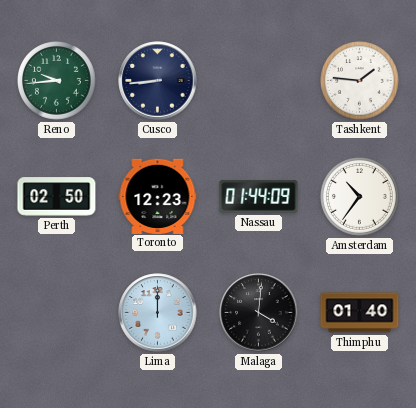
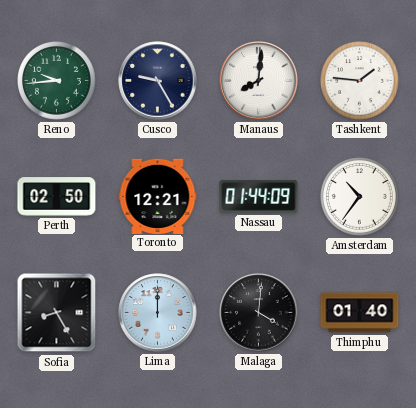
Cusco: 8:44 -> 9:25 (158, 81)
Manaus: none -> 8:01 (259, 81)
Toronto: 12:23 -> 12:21 (158, 196)
Sofia: none -> 8:25 (57, 313)
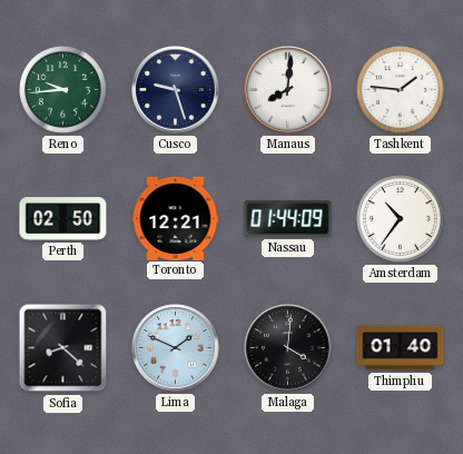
Cusco: 9:25 -> 9:27 (176, 90)
Sofia: 8:25 -> 8:22 (63, 348)
Lima: 12:00 -> 1:49 (176, 348)
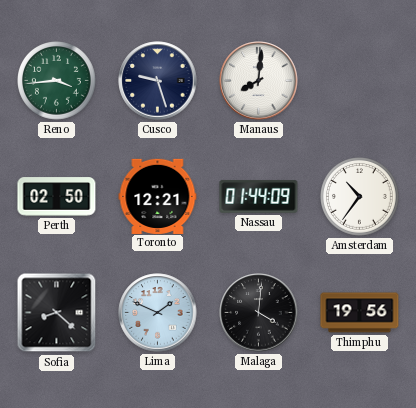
Reno: 9:44 -> 3:44 (57, 81)
Tashkent: 1:46 -> none (401, 90)
Thimphu: 01:40 -> 19:56 (360, 313)
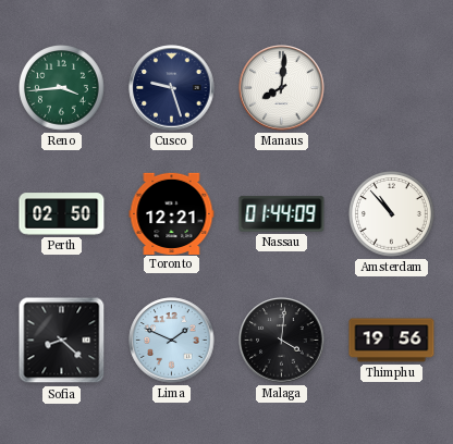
Amsterdam: 10:36 -> 10:53 (392, 214)
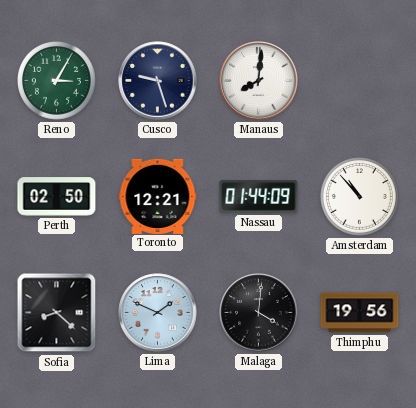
Reno: 3:44 -> 3:05 (57, 81)
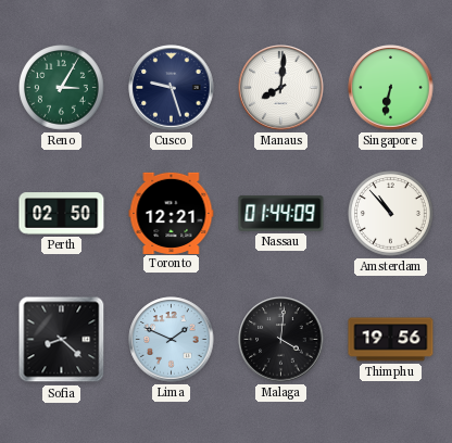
Singapore: none -> 6:32 (391, 88)
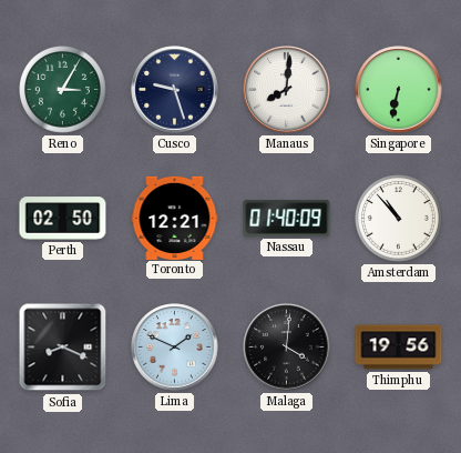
Nassau: 01:44 -> 01:40 (287, 219)
Sofia: 8:22 -> 8:19 (63, 348)
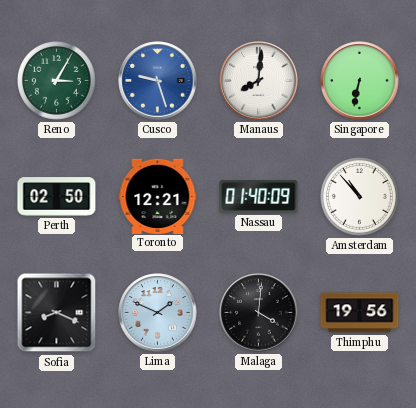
Cusco dial: navy -> blue (158, 81)
